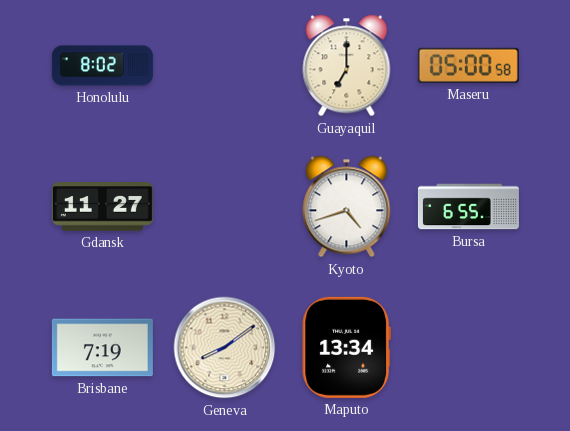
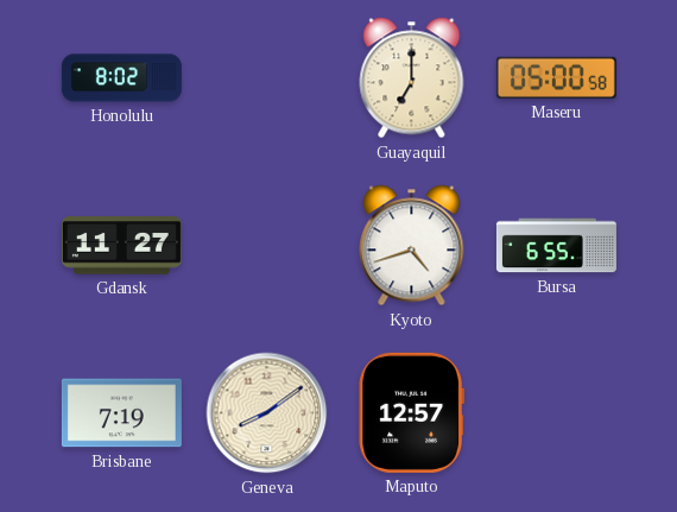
Maputo: 13:34 -> 12:57 (411, 412)
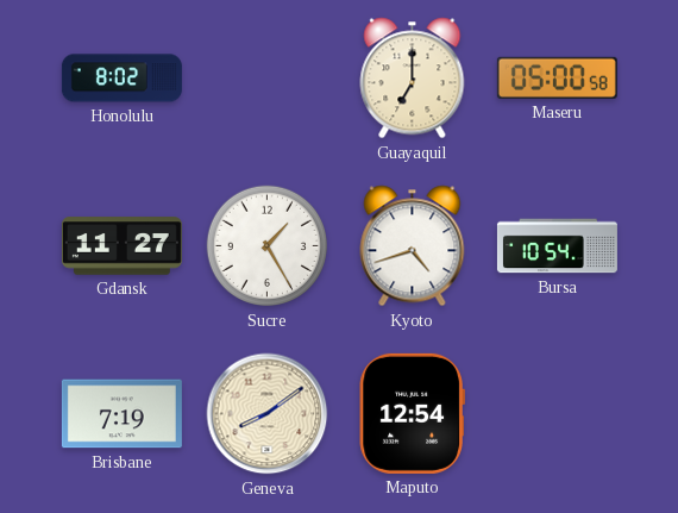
Sucre: none -> 1:25 (268, 246)
Bursa: 6:55 -> 10:54 (557, 246)
Maputo: 12:57 -> 12:54 (412, 413)
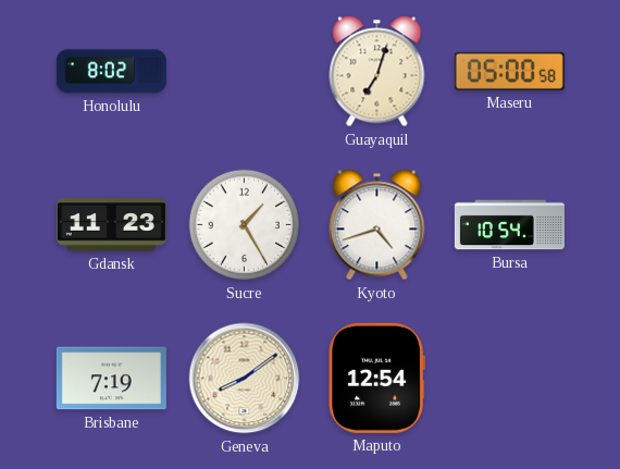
Guayaquil: 7:00 -> 7:03 (377, 72)
Gdansk: 11:27 -> 11:23 (111, 225)
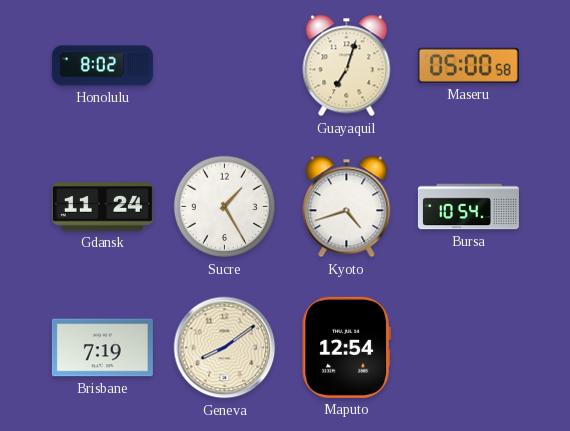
Gdansk: 11:23 -> 11:24 (102, 207)
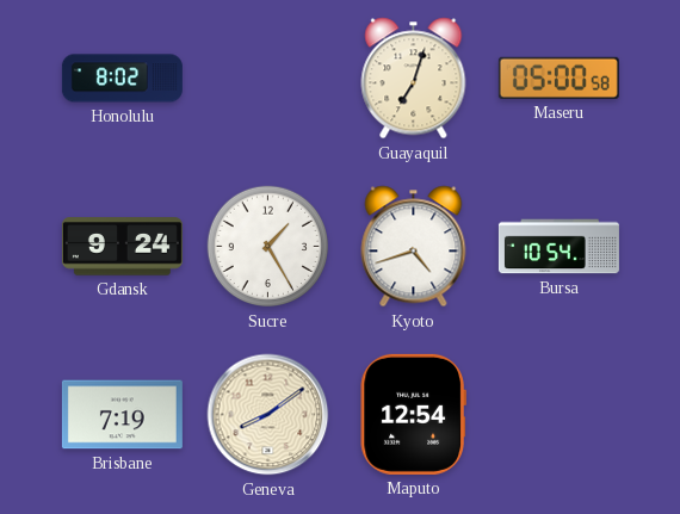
Gdansk: 11:24 -> 9:24 (122, 247)
